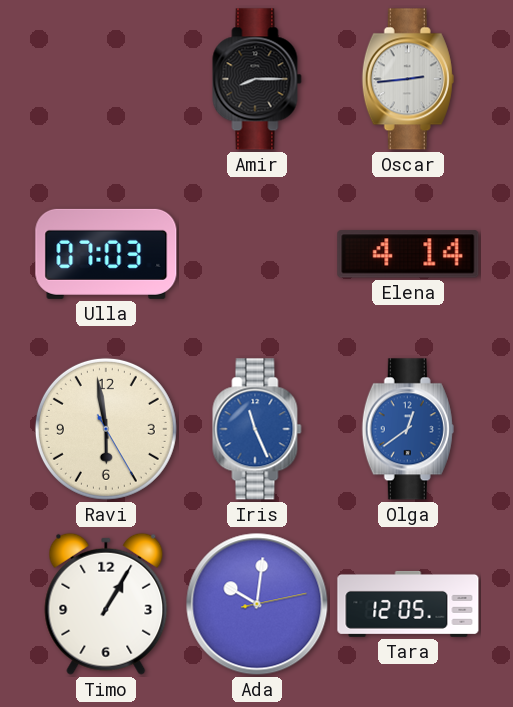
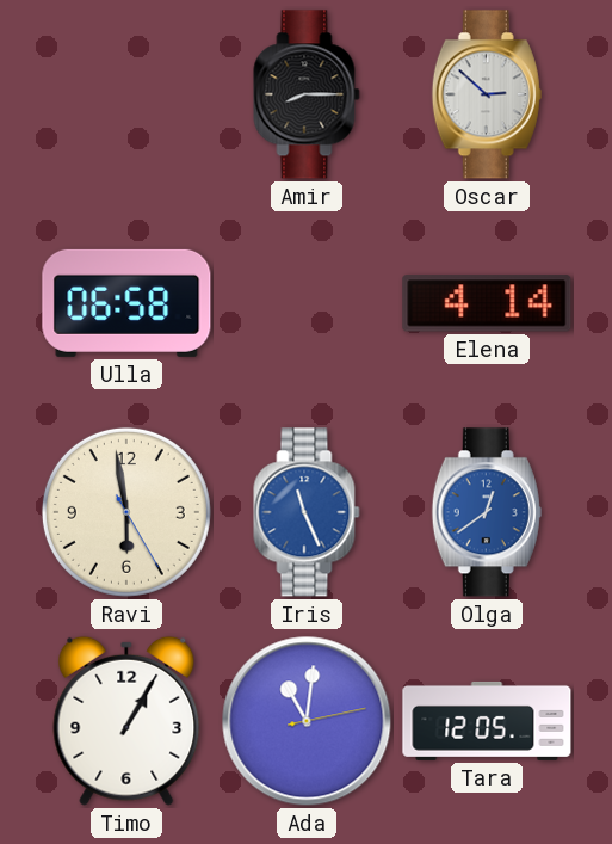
Oscar: 2:44 -> 2:52 (487, 94)
Ulla: 07:03 -> 06:58 (126, 303)
Ada: 10:01 -> 11:01 (307, 721)
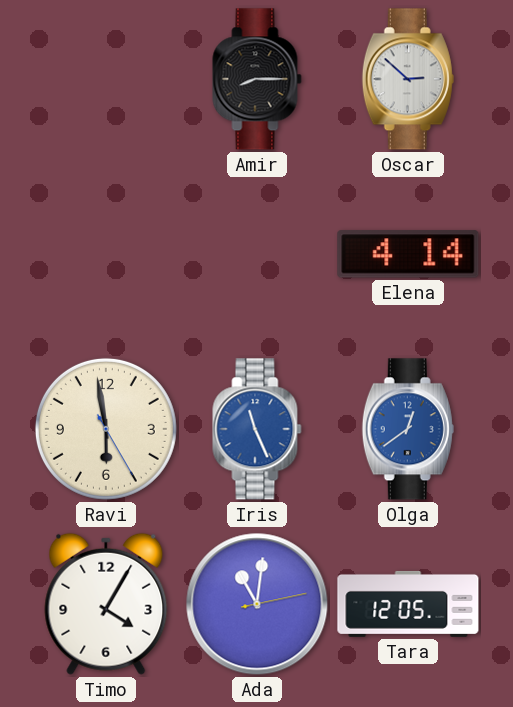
Ulla: 06:58 -> none (126, 303)
Timo: 1:05 -> 4:05 (106, 604)
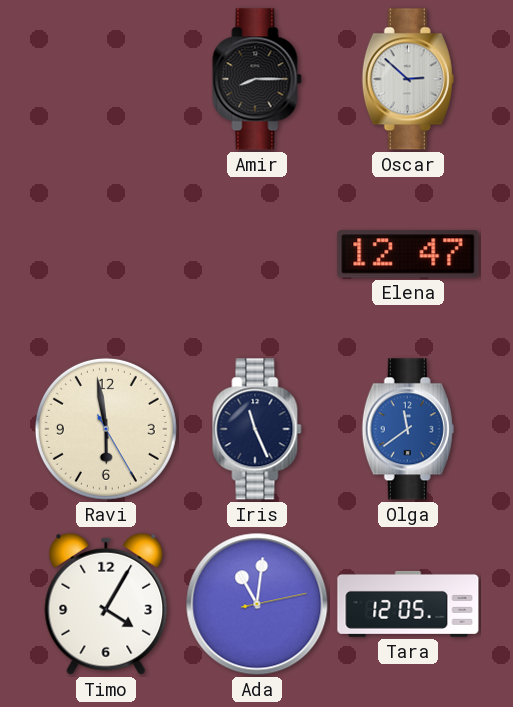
Elena: 4:14 -> 12:47 (408, 254)
Iris dial: blue -> navy (257, 429)
Olga: 12:39 -> 11:39 (408, 429)
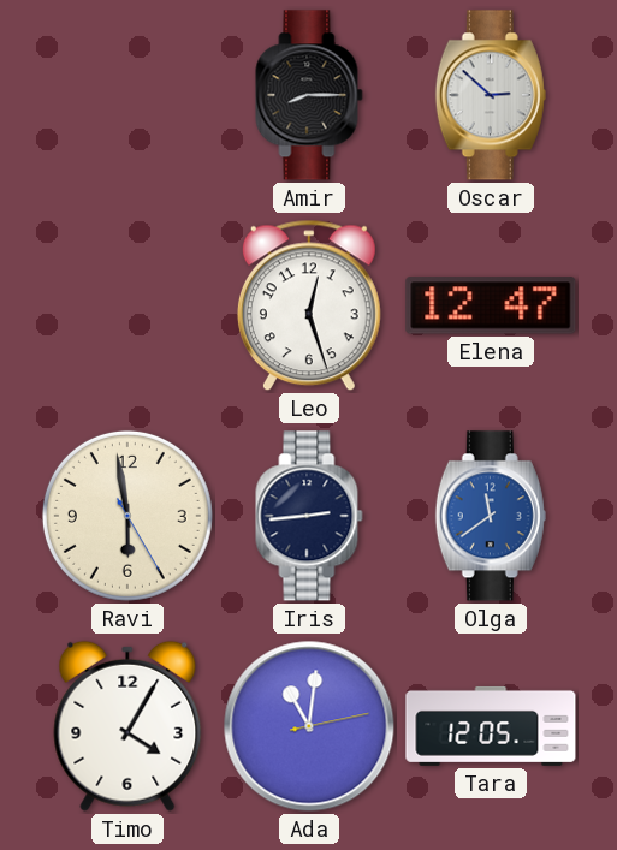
Leo: none -> 12:27 (309, 305)
Iris: 11:26 -> 2:44 (309, 516)
